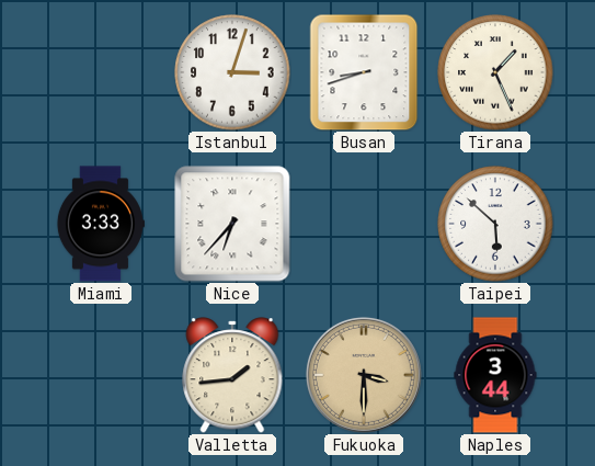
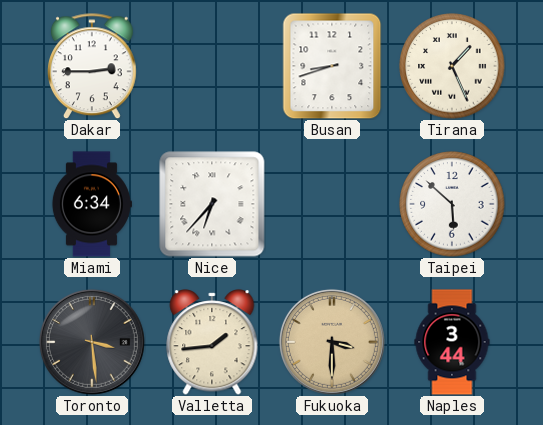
Dakar: none -> 2:45 (92, 66)
Istanbul: 3:03 -> none (232, 72)
Miami: 3:33 -> 6:34 (91, 204)
Toronto: none -> 3:29 (92, 342)
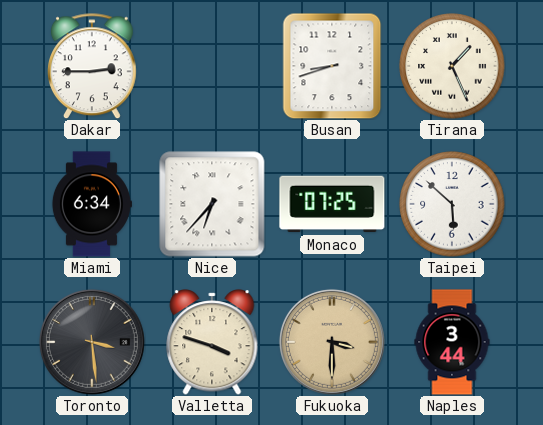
Monaco: none -> 07:25 (332, 204)
Valletta: 1:44 -> 3:48 (212, 342)
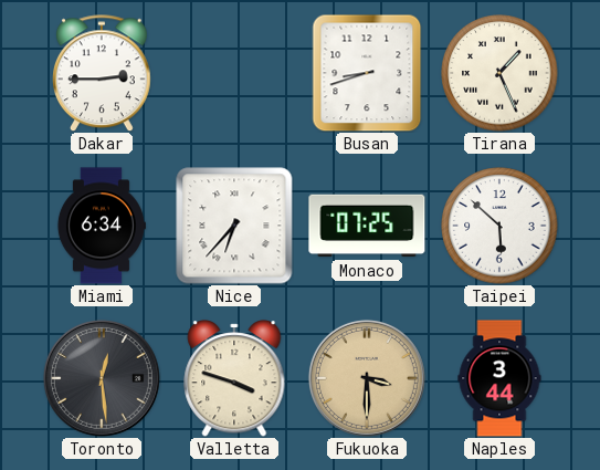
Toronto: 3:29 -> 12:29 (102, 378)
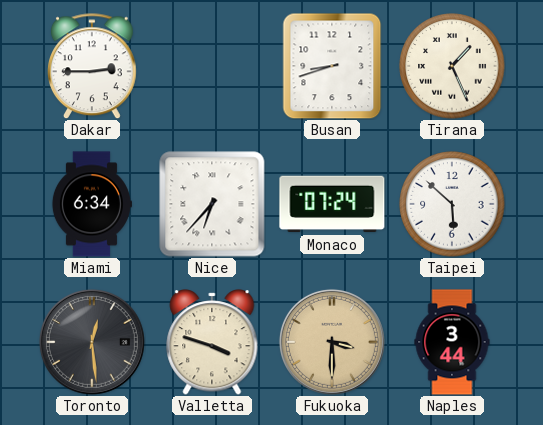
Monaco: 07:25 -> 07:24 (332, 204)
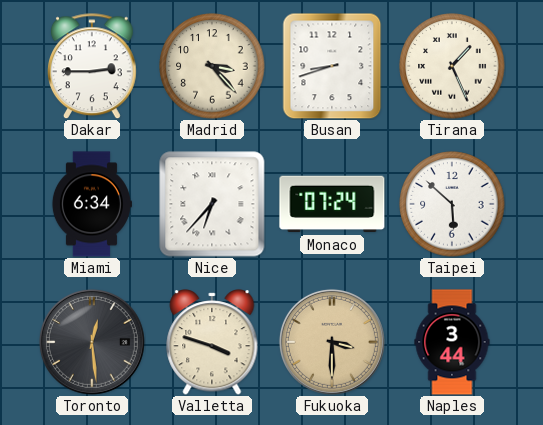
Madrid: none -> 3:23 (212, 66)
